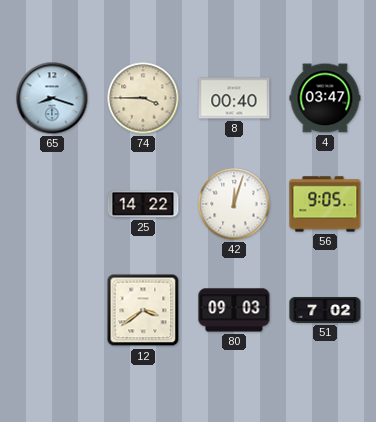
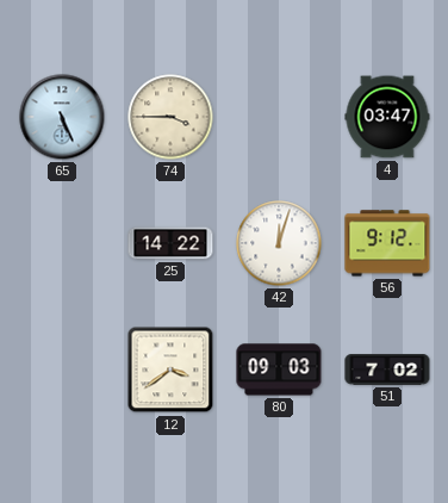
65: 8:18 -> 5:26 (62, 117)
8: 00:40 -> none (234, 98)
56: 9:05 -> 9:12 (387, 243)
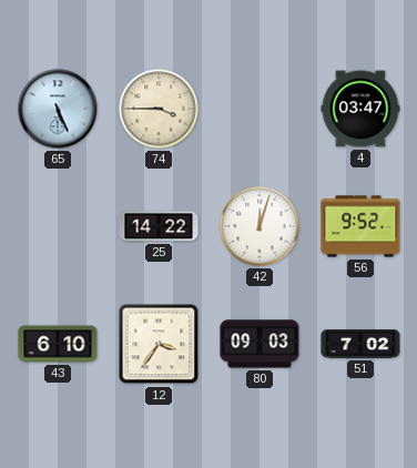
56: 9:12 -> 9:52 (360, 226)
43: none -> 6:10 (58, 344)
12: 3:39 -> 3:36 (159, 344)
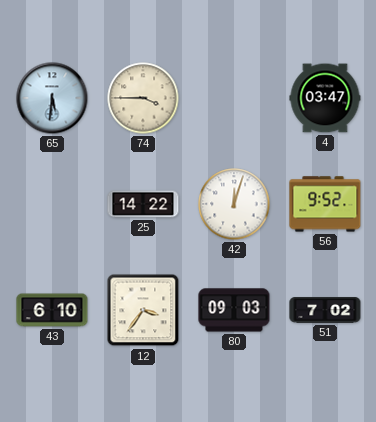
65: 5:26 -> 5:31 (52, 98)
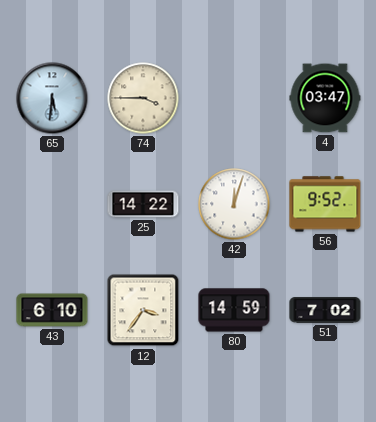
80: 09:03 -> 14:59 (234, 310)
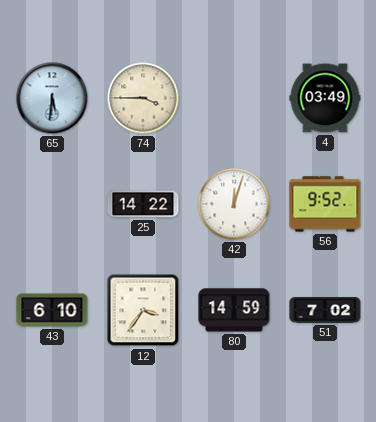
4: 03:47 -> 03:49 (325, 98)
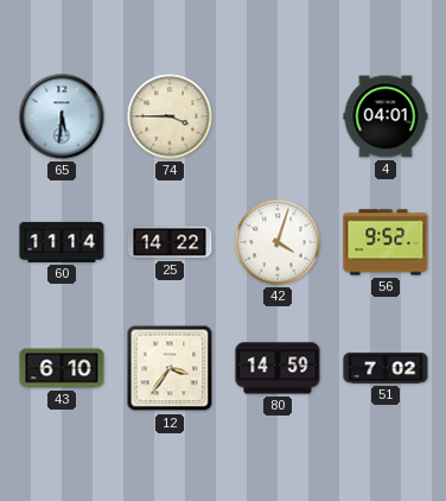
4: 03:49 -> 04:01 (386, 116)
60: none -> 11:14 (62, 242)
42: 12:03 -> 4:03 (278, 242)
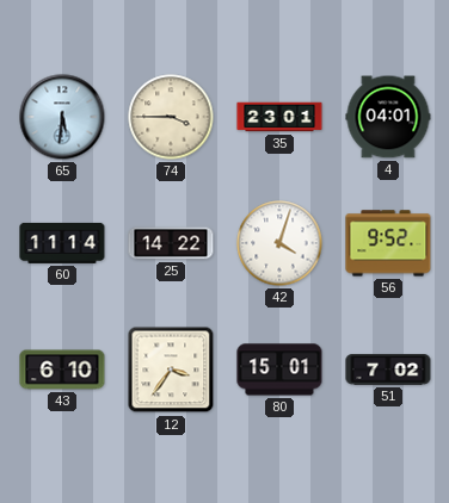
35: none -> 23:01 (279, 117)
80: 14:59 -> 15:01 (279, 370)
